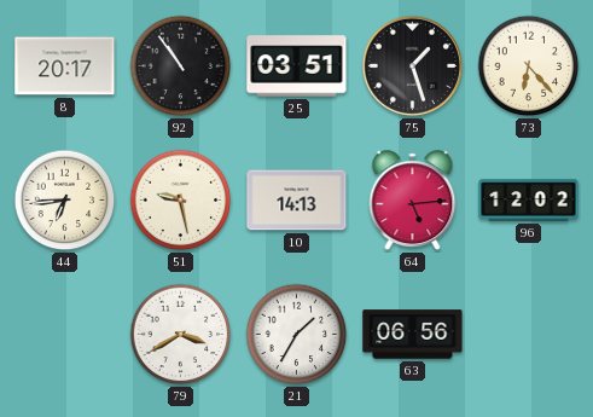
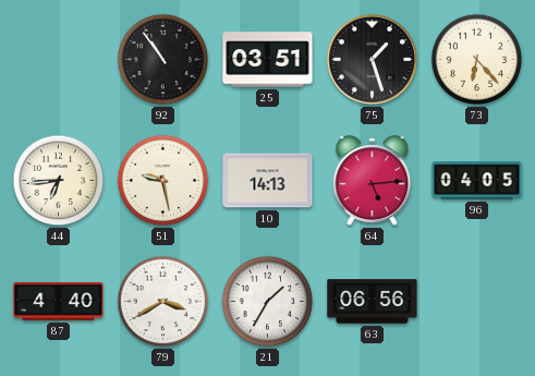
8: 20:17 -> none (65, 66)
96: 12:02 -> 04:05 (477, 181)
87: none -> 4:40 (59, 301)
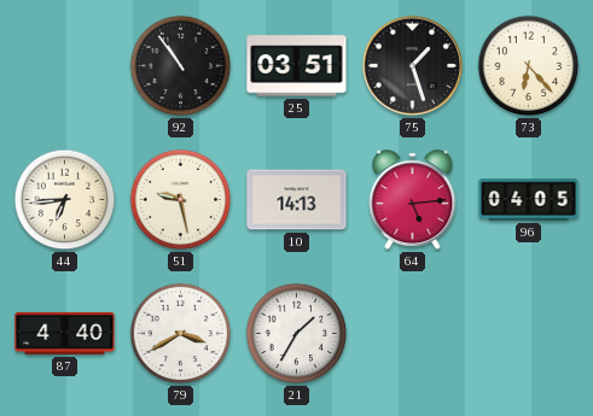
63: 06:56 -> none (373, 302)
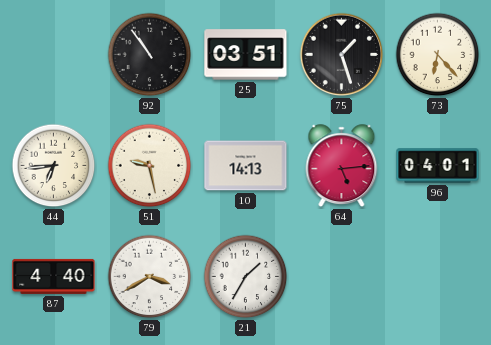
96: 04:05 -> 04:01 (438, 166)
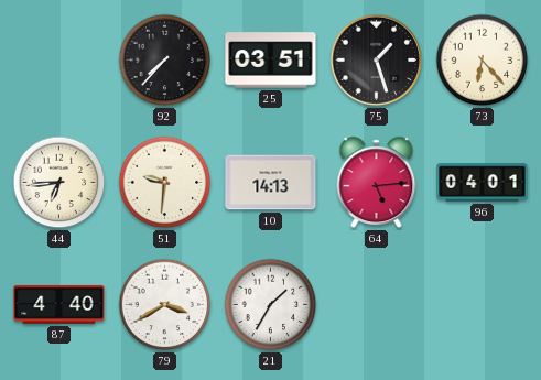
92: 10:54 -> 7:37 (165, 61)
51: 9:28 -> 9:31 (165, 183)
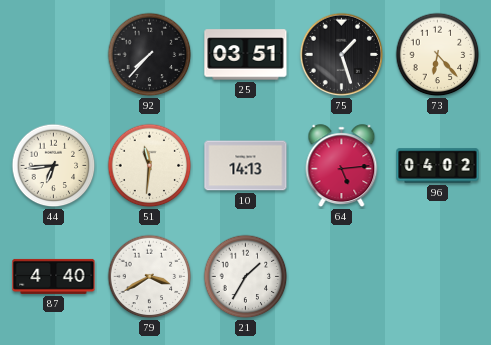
51: 9:31 -> 11:31 (150, 166)
96: 04:01 -> 04:02 (438, 166)
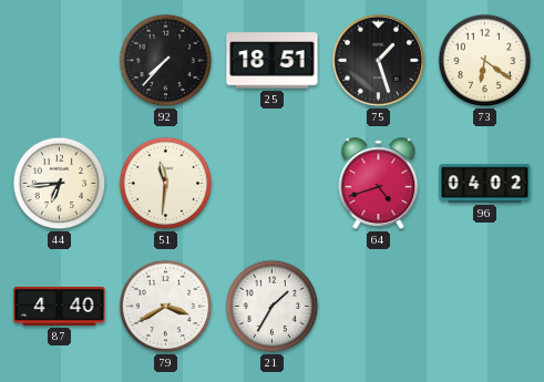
25: 03:51 -> 18:51 (273, 61)
73: 6:23 -> 6:21 (485, 61)
10: 14:13 -> none (246, 166)
64: 5:14 -> 4:42 (379, 184)
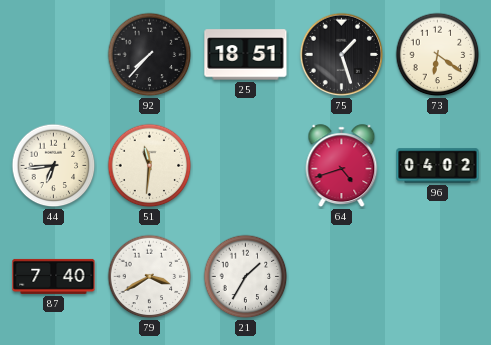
87: 4:40 -> 7:40 (54, 276)
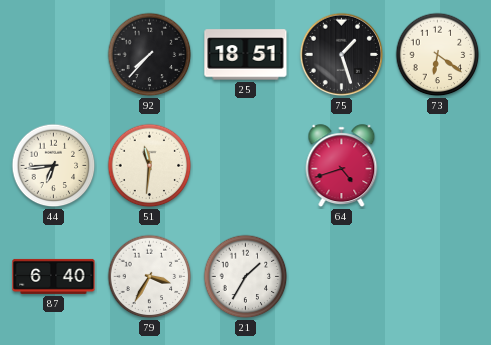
96: 04:02 -> none (438, 166)
87: 7:40 -> 6:40 (54, 276)
79: 3:40 -> 3:35 (150, 277)
